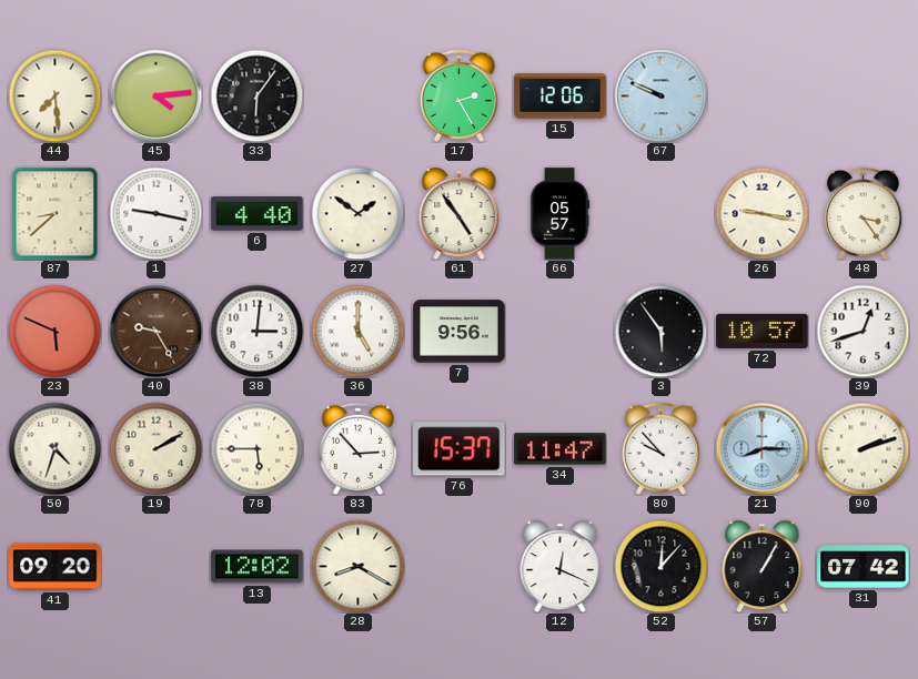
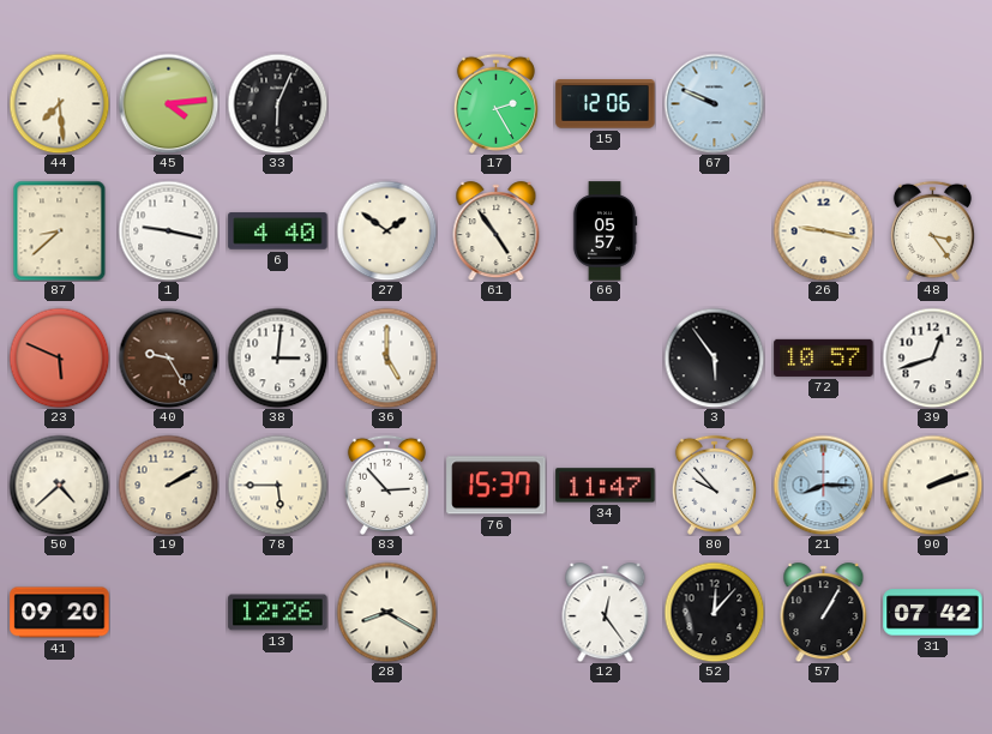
33: 6:06 -> 6:04 (277, 103)
7: 9:56 -> none (460, 332)
50: 4:33 -> 4:38 (59, 485)
13: 12:02 -> 12:26 (278, 613)
12: 12:19 -> 12:24 (606, 613)
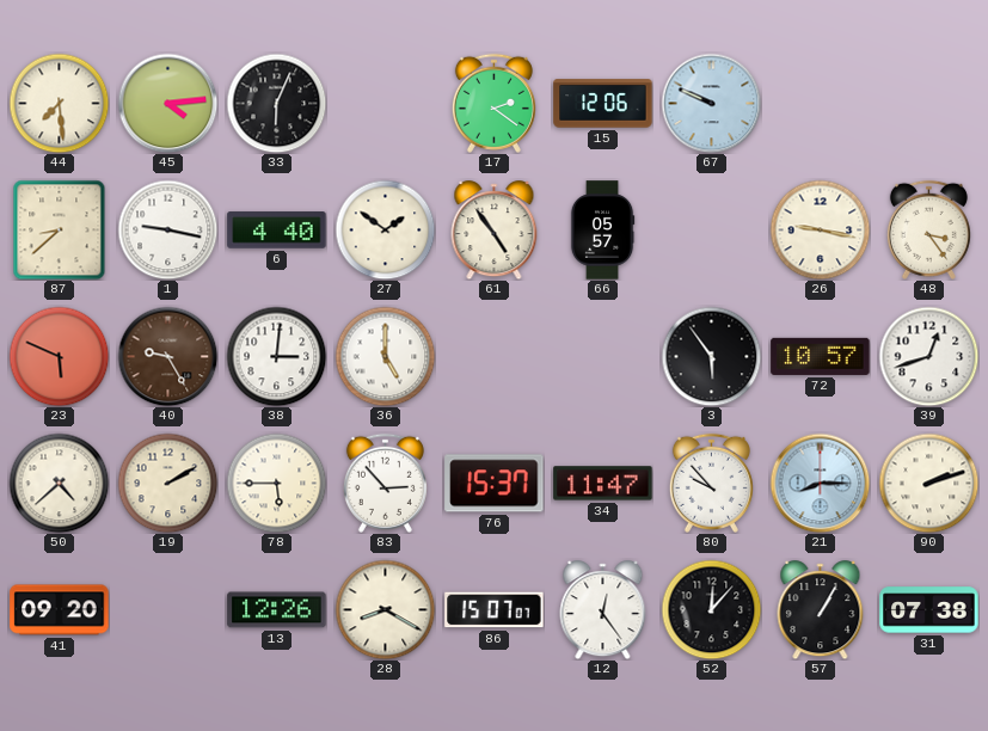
17: 2:25 -> 2:21 (493, 103)
86: none -> 15:07 (495, 610)
31: 07:42 -> 07:38 (929, 610)
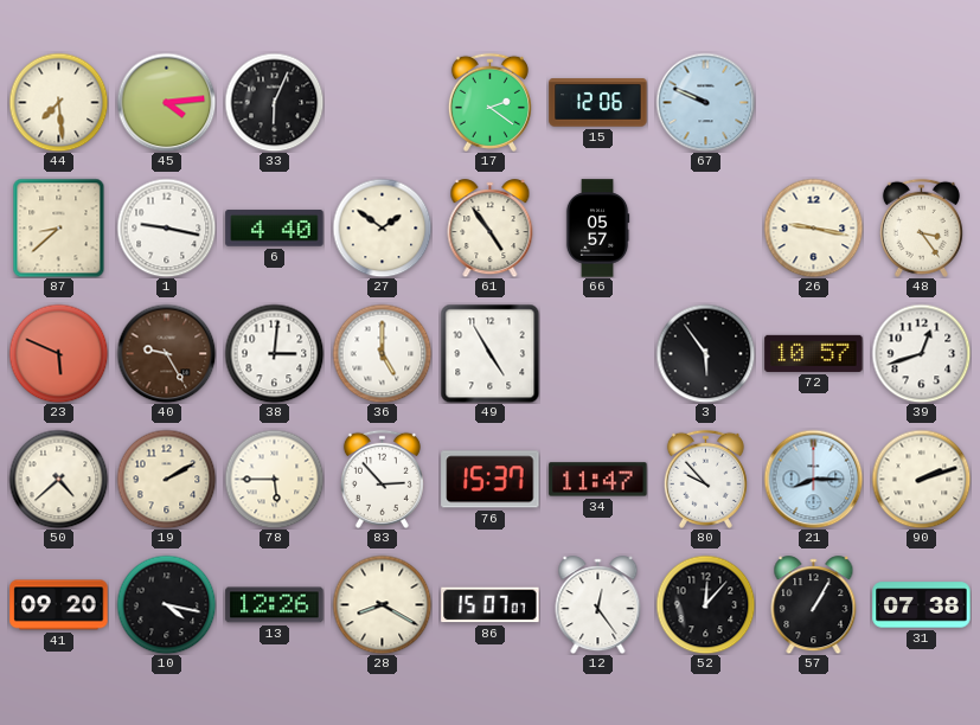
49: none -> 4:55 (489, 353)
10: none -> 4:17 (166, 604)
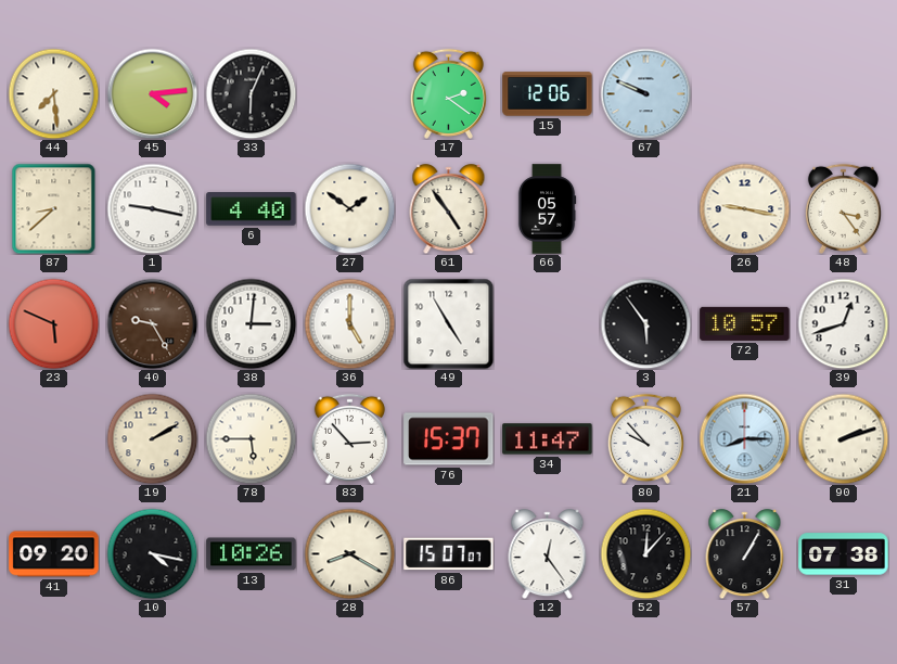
50: 4:38 -> none (58, 479)
13: 12:26 -> 10:26 (252, 554)
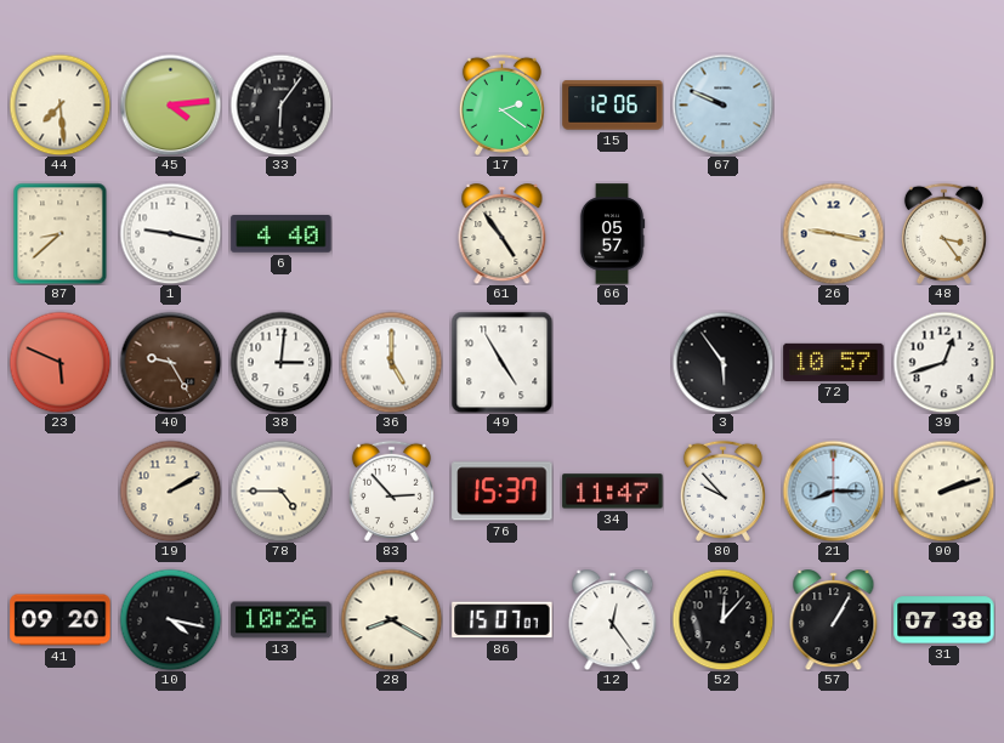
33: 6:04 -> 6:06 (280, 104)
27: 1:51 -> none (349, 208)
78: 5:45 -> 4:45 (280, 490)
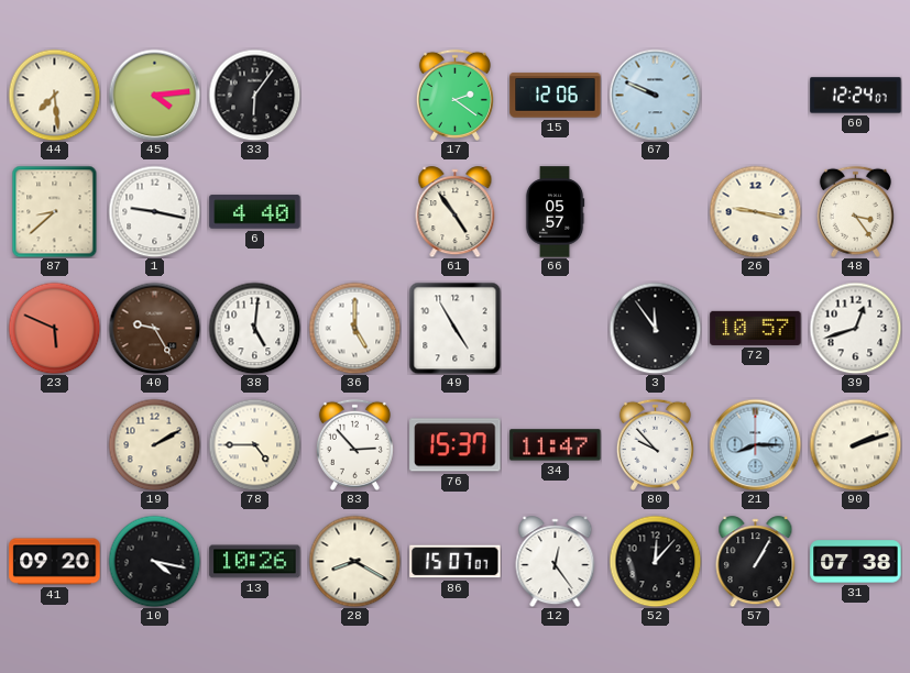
60: none -> 12:24 (856, 96)
38: 3:01 -> 5:01 (254, 328)
3: 5:54 -> 11:54 (655, 328)
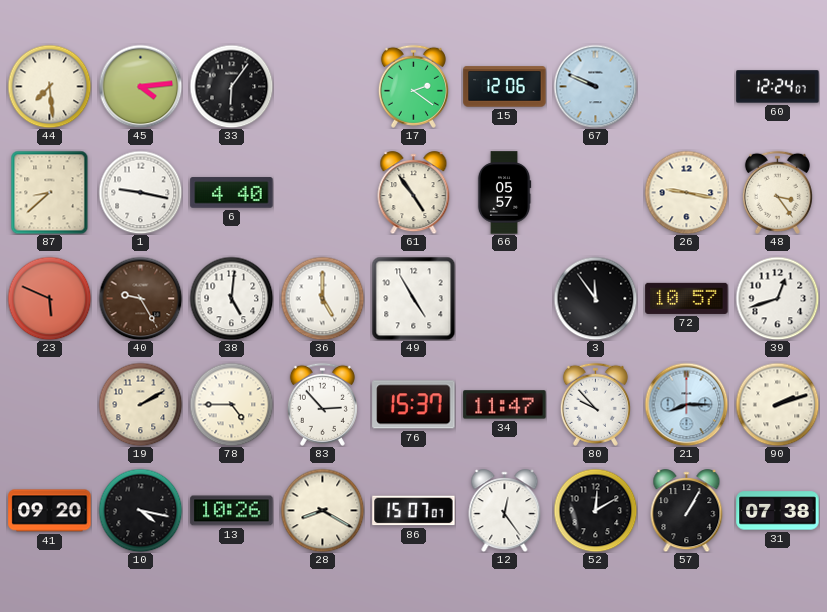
52: 12:07 -> 12:10 (595, 510)
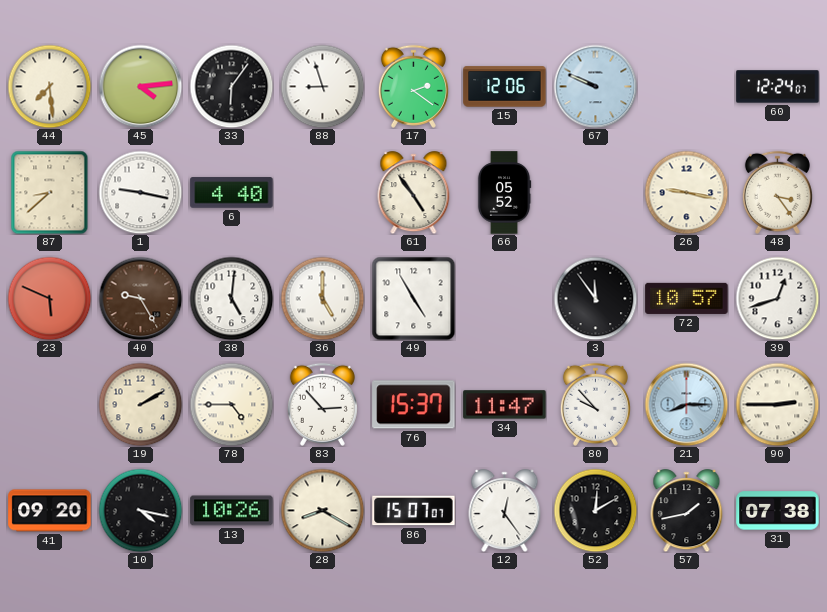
88: none -> 8:57 (322, 86)
66: 05:57 -> 05:52 (504, 193)
90: 2:12 -> 2:45 (777, 404)
57: 1:05 -> 1:43 (687, 511)
